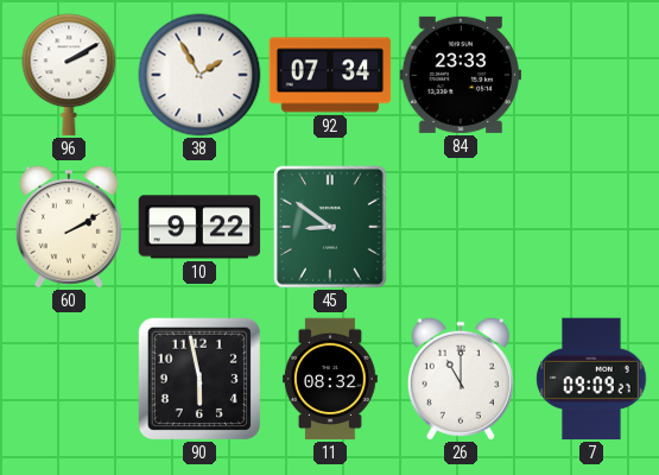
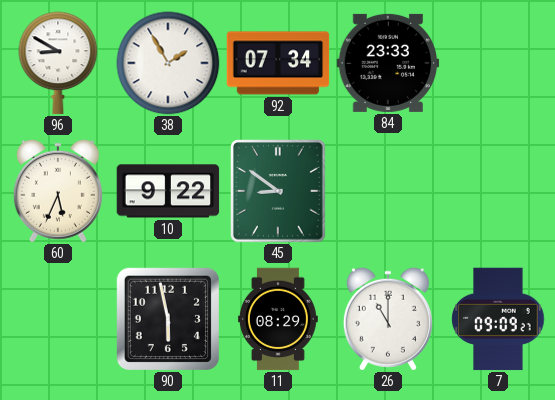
96: 2:10 -> 8:50 (58, 63)
60: 2:10 -> 5:34 (58, 191)
11: 08:32 -> 08:29 (278, 319)
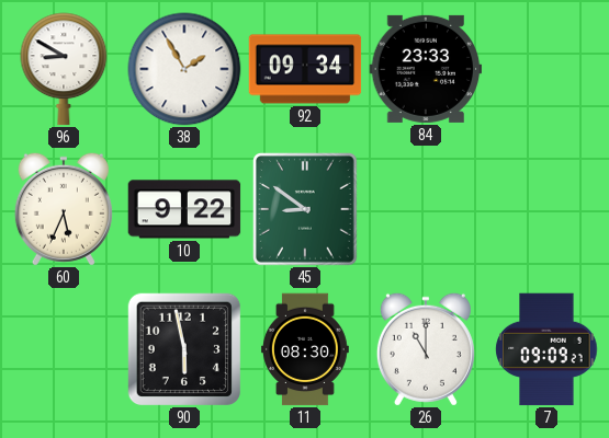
92: 07:34 -> 09:34 (305, 69)
11: 08:29 -> 08:30 (305, 349)
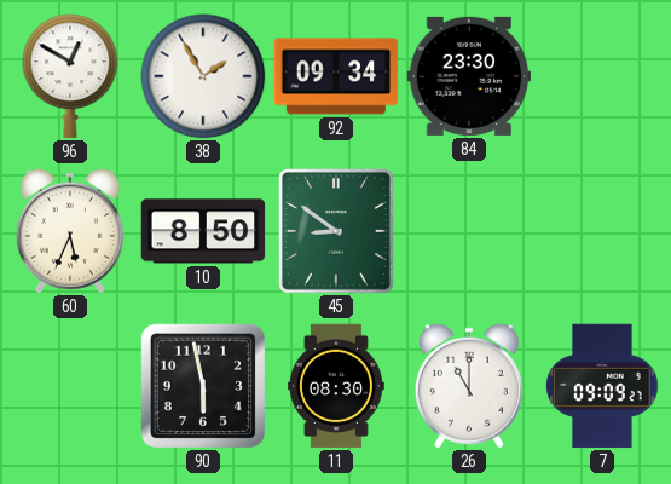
96: 8:50 -> 12:50 (70, 76)
84: 23:33 -> 23:30 (469, 76)
10: 9:22 -> 8:50 (203, 231)
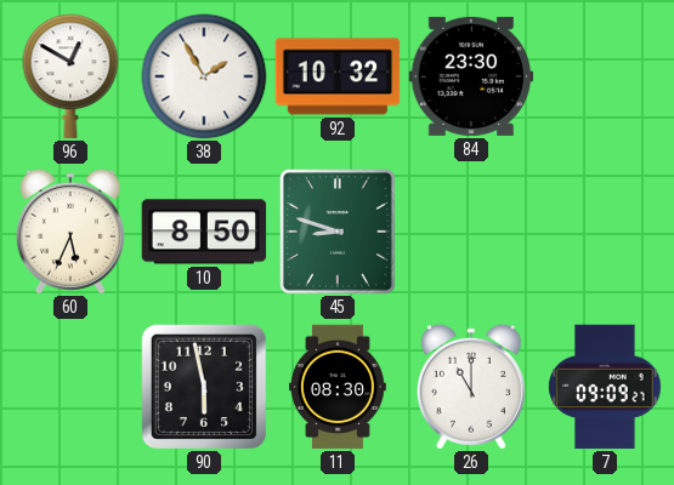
92: 09:34 -> 10:32 (338, 76)
45: 8:51 -> 8:48 (339, 233)
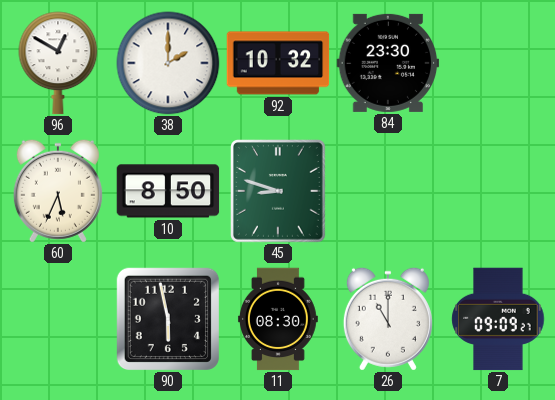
38: 1:55 -> 2:00 (168, 63)
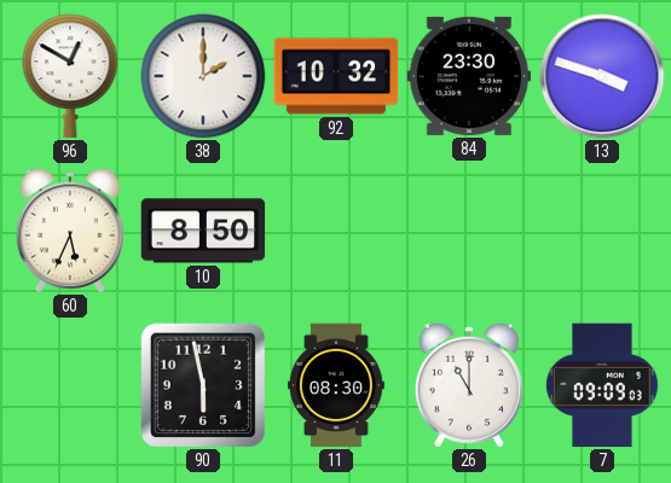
13: none -> 3:48 (602, 76)
45: 8:48 -> none (279, 192)
7: 09:09:27 -> 09:09:03 (602, 385)
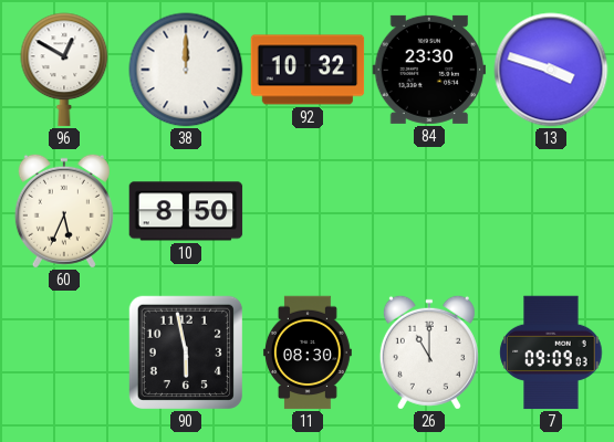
38: 2:00 -> 12:00 (186, 70)
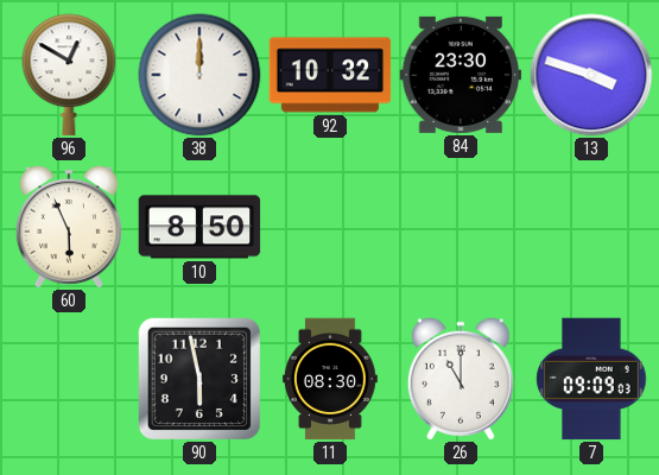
60: 5:34 -> 5:56 (69, 227)
